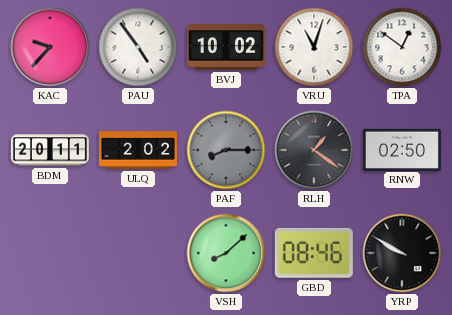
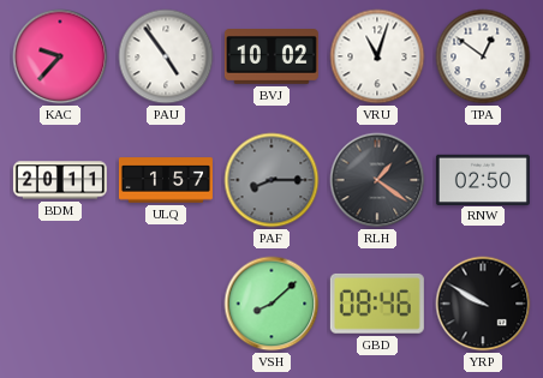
ULQ: 2:02 -> 1:57 (166, 180)
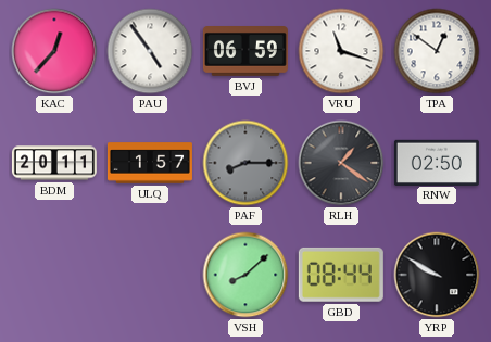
KAC: 9:37 -> 12:37 (54, 51)
BVJ: 10:02 -> 06:59 (246, 52)
VRU: 11:03 -> 11:18 (341, 51)
GBD: 08:46 -> 08:44 (341, 275)
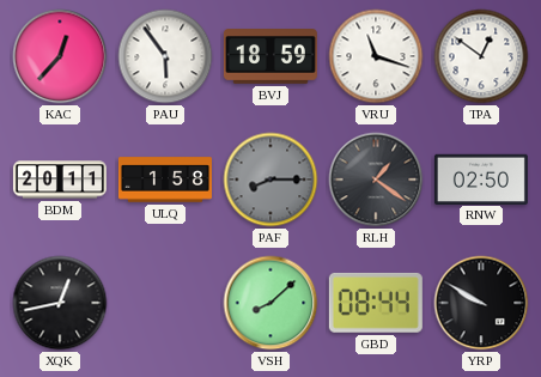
PAU: 4:54 -> 5:54 (165, 56)
BVJ: 06:59 -> 18:59 (270, 57)
ULQ: 1:57 -> 1:58 (165, 180)
XQK: none -> 12:43 (60, 303)
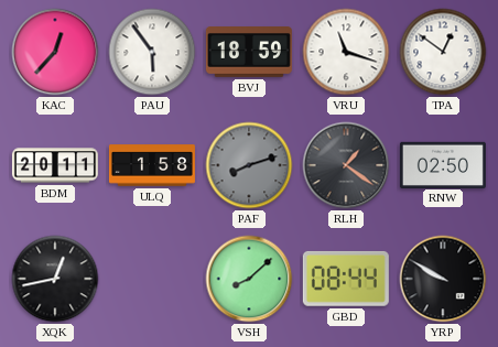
PAF: 8:15 -> 8:12 (249, 165)
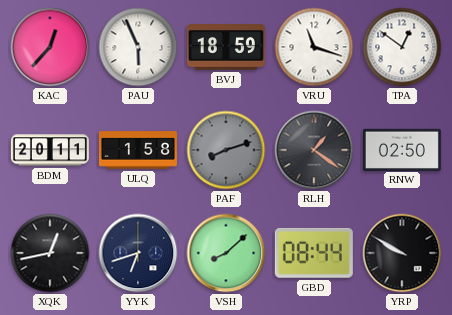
PAU: 5:54 -> 5:56 (138, 47)
YYK: none -> 6:42 (138, 253)
